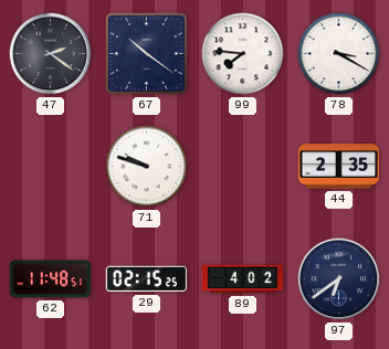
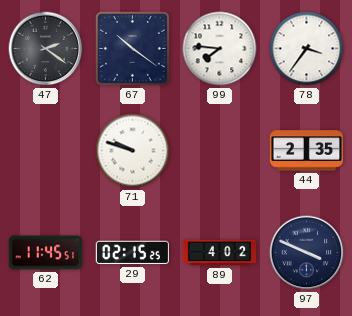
78: 3:20 -> 3:36 (307, 49)
62: 11:48 -> 11:45 (46, 253)
97: 6:39 -> 3:49 (307, 253)
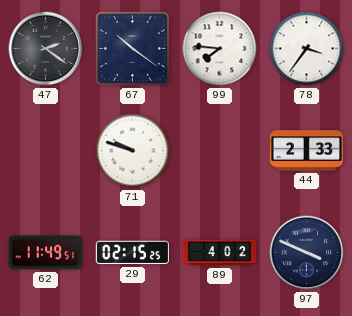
44: 2:35 -> 2:33 (307, 151)
62: 11:45 -> 11:49 (46, 253)
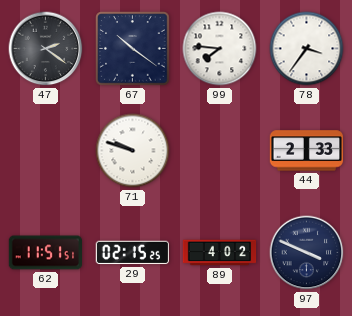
62: 11:49 -> 11:51 (46, 253)
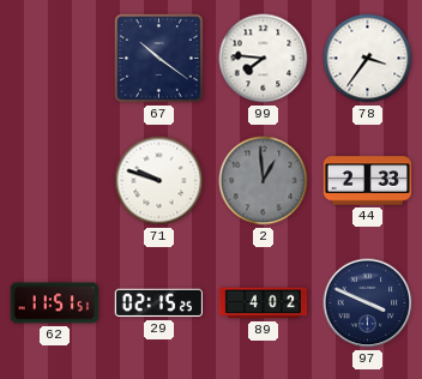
47: 2:21 -> none (46, 49)
2: none -> 12:59 (264, 181)
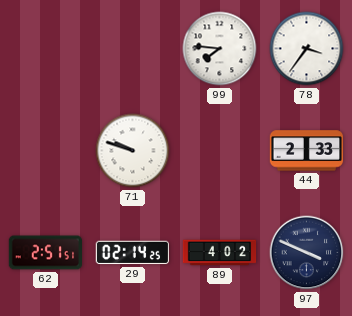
67: 10:21 -> none (159, 59)
2: 12:59 -> none (264, 181)
62: 11:51 -> 2:51 (46, 253)
29: 02:15 -> 02:14 (132, 253)
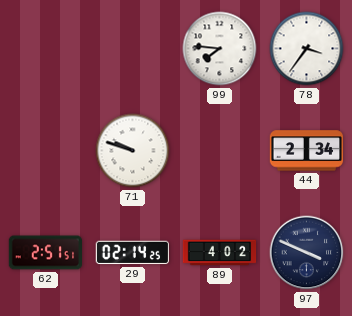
44: 2:33 -> 2:34 (307, 151)
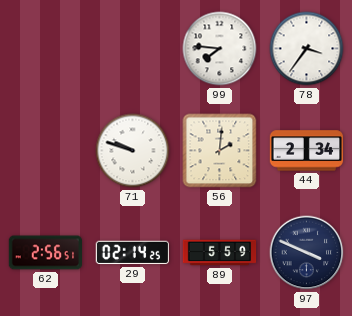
56: none -> 2:01 (220, 151)
62: 2:51 -> 2:56 (46, 253)
89: 4:02 -> 5:59 (220, 253)
